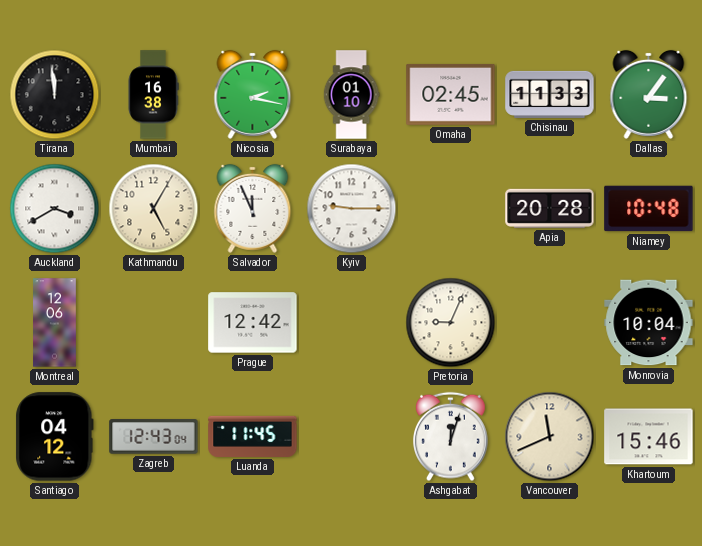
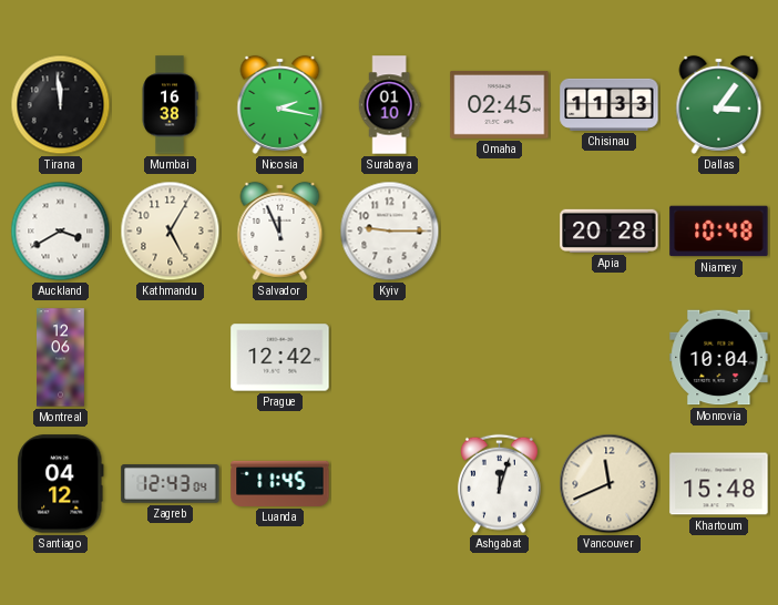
Pretoria: 9:04 -> none (451, 323)
Khartoum: 15:46 -> 15:48 (719, 484)
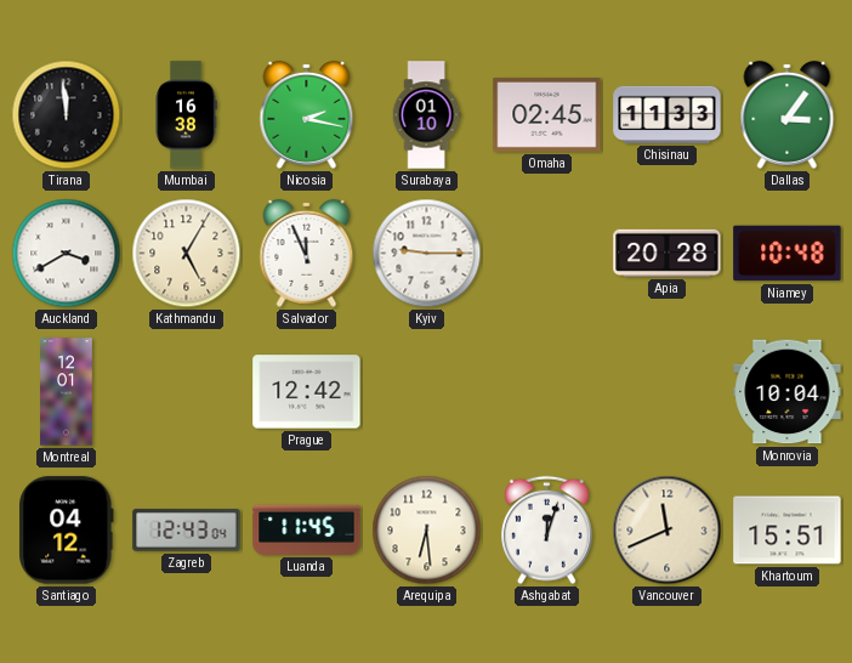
Montreal: 12:06 -> 12:01 (67, 392)
Arequipa: none -> 6:29 (427, 531)
Khartoum: 15:48 -> 15:51 (788, 531)
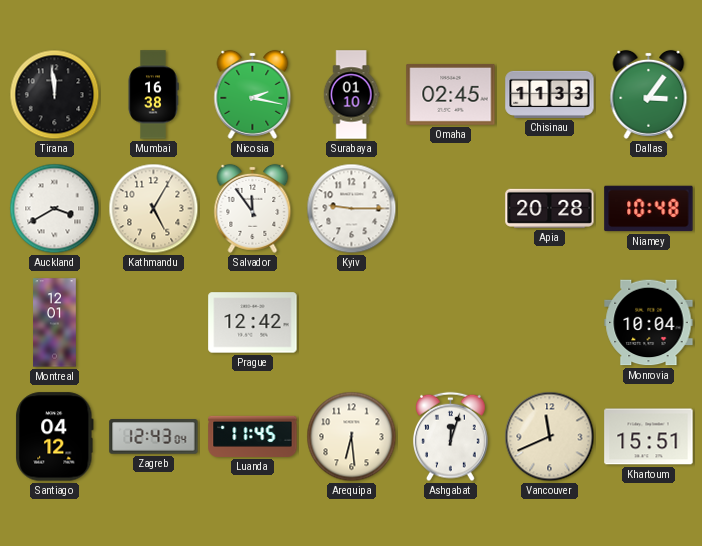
Salvador: 11:56 -> 11:54 (253, 208)
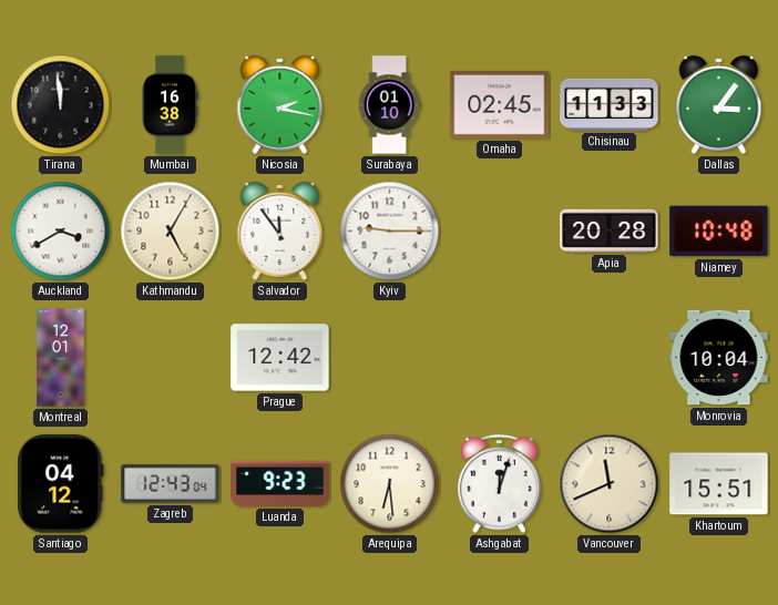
Luanda: 11:45 -> 9:23 (280, 483)
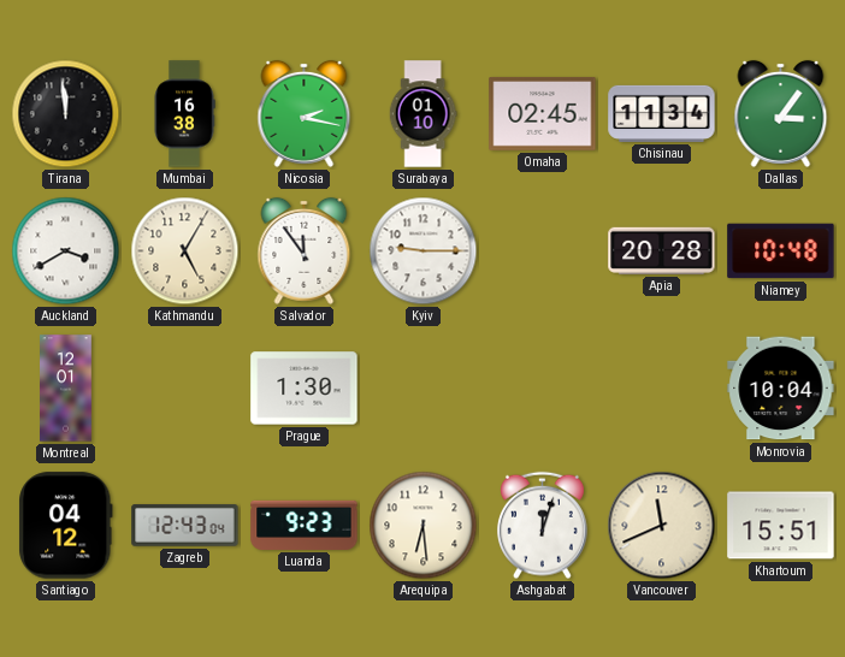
Chisinau: 11:33 -> 11:34 (662, 113)
Prague: 12:42 -> 1:30 (305, 389)
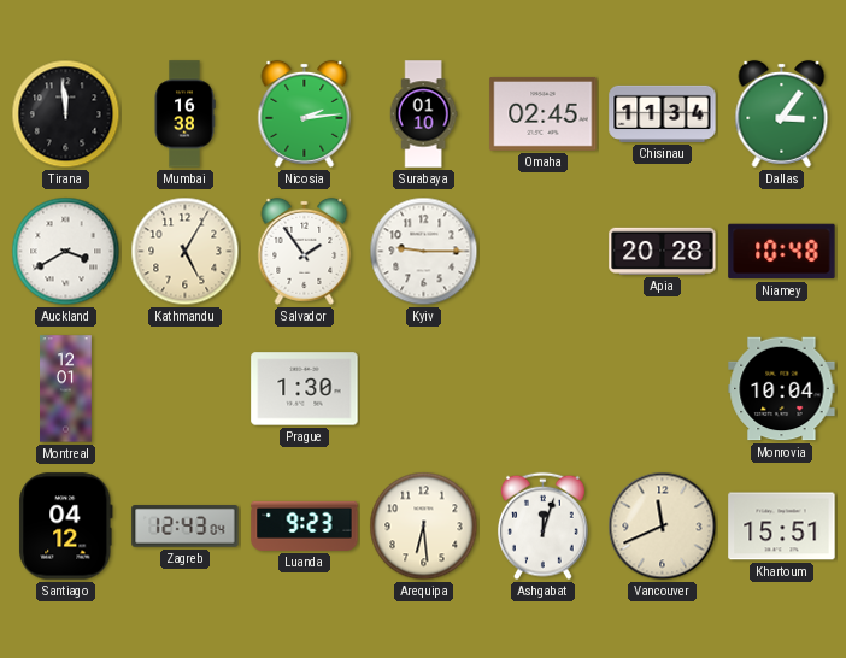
Nicosia: 2:17 -> 2:14 (305, 113)
Salvador: 11:54 -> 1:54 (305, 251)
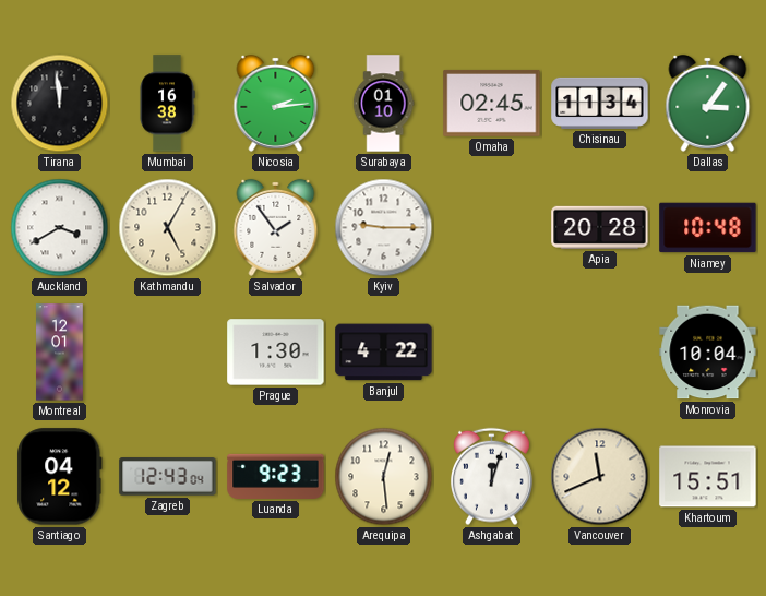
Banjul: none -> 4:22 (384, 353)
Arequipa: 6:29 -> 12:29 (384, 477)
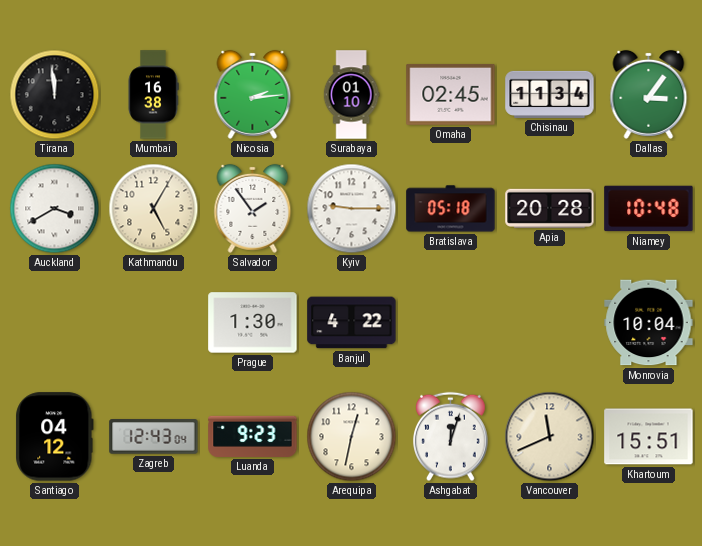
Bratislava: none -> 05:18 (451, 209)
Montreal: 12:01 -> none (60, 353)
Arequipa: 12:29 -> 12:32 (352, 437)
